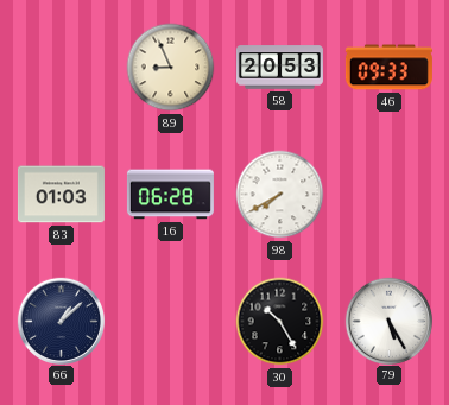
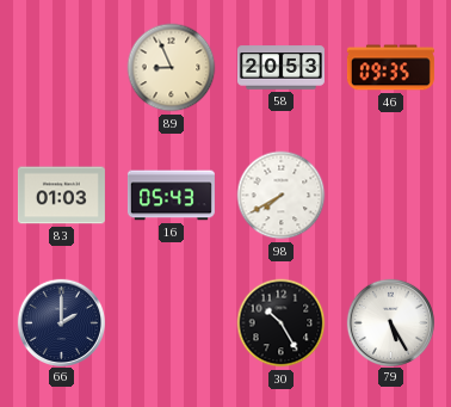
46: 09:33 -> 09:35 (390, 68)
16: 06:28 -> 05:43 (171, 196)
66: 1:08 -> 2:00 (61, 322)
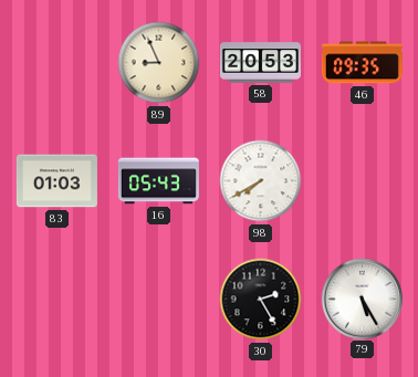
66: 2:00 -> none (61, 322)
30: 10:25 -> 2:25 (261, 300)
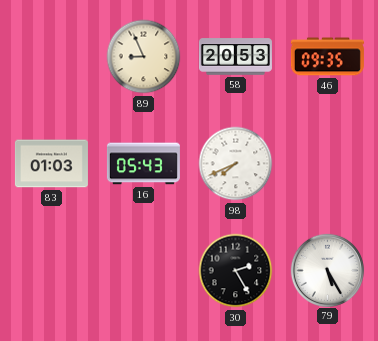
98: 7:40 -> 7:41 (236, 164)
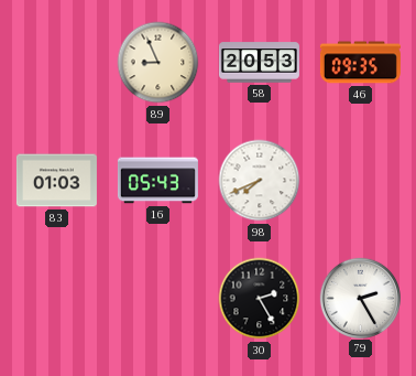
79: 5:25 -> 2:25 (360, 298)
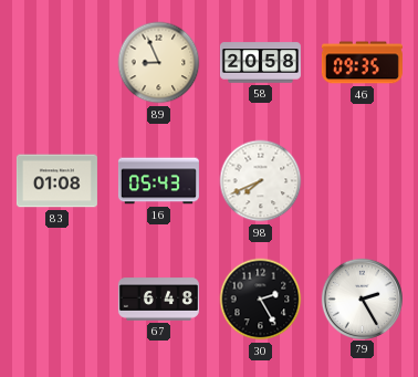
58: 20:53 -> 20:58 (260, 63)
83: 01:03 -> 01:08 (56, 181)
67: none -> 6:48 (158, 300)
